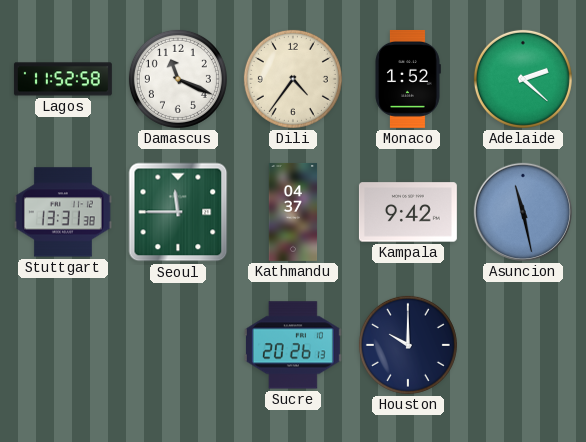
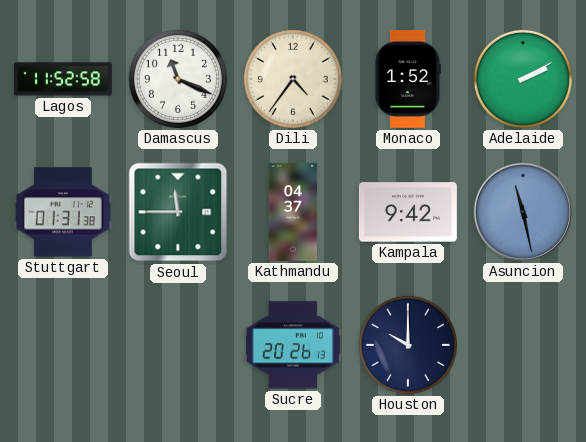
Adelaide: 2:22 -> 2:10 (523, 79)
Stuttgart: 13:31 -> 01:31 (63, 212)
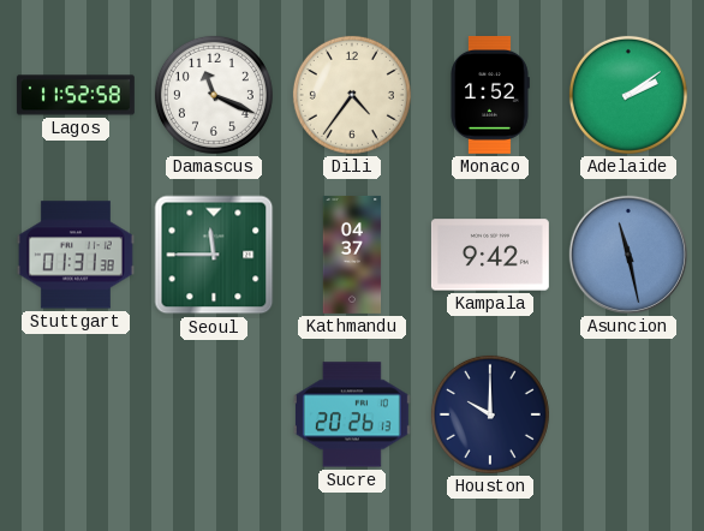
Adelaide: 2:10 -> 2:09 (628, 95)
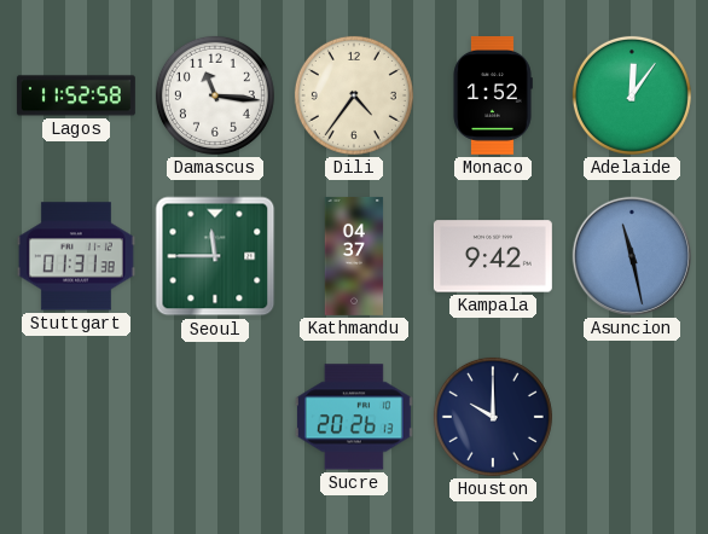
Damascus: 11:19 -> 11:16 (215, 95)
Adelaide: 2:09 -> 12:06 (632, 95)
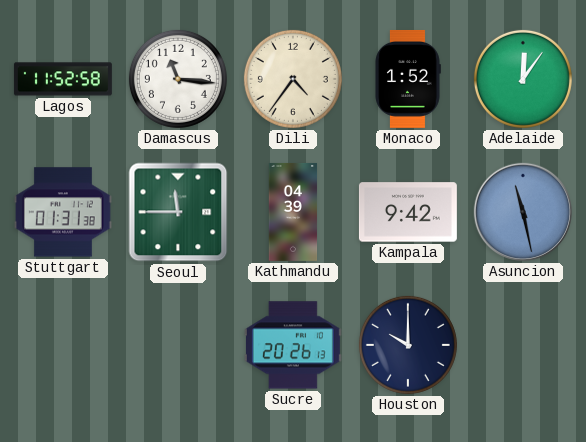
Kathmandu: 04:37 -> 04:39 (293, 212)
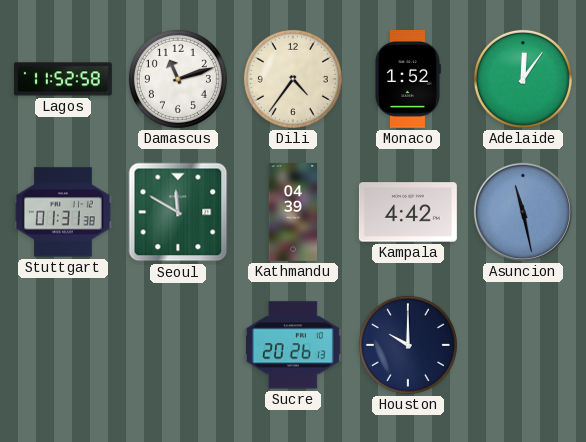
Damascus: 11:16 -> 11:12 (178, 79)
Seoul: 11:45 -> 11:50 (178, 212)
Kampala: 9:42 -> 4:42 (408, 212)
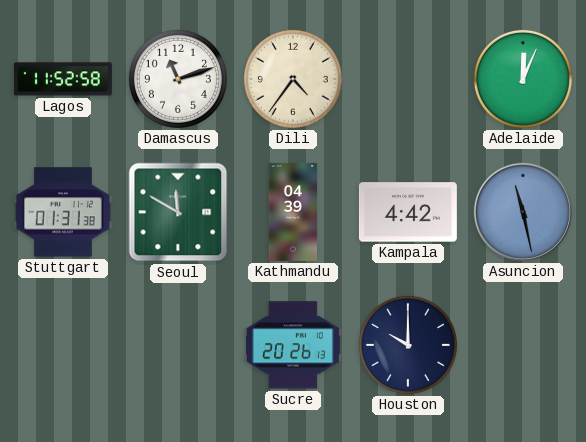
Monaco: 1:52 -> none (408, 79)
Adelaide: 12:06 -> 12:04 (523, 79)
